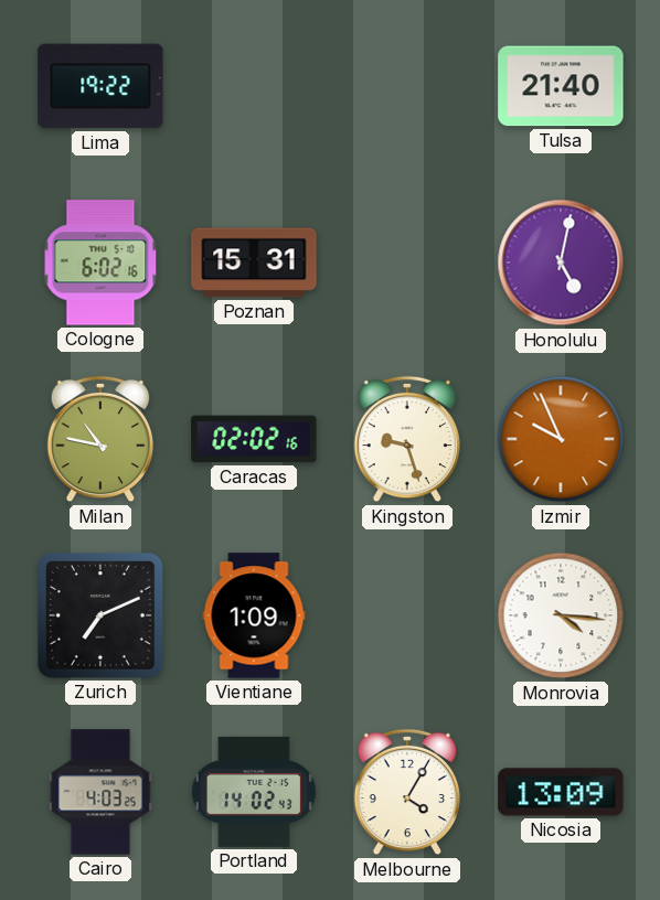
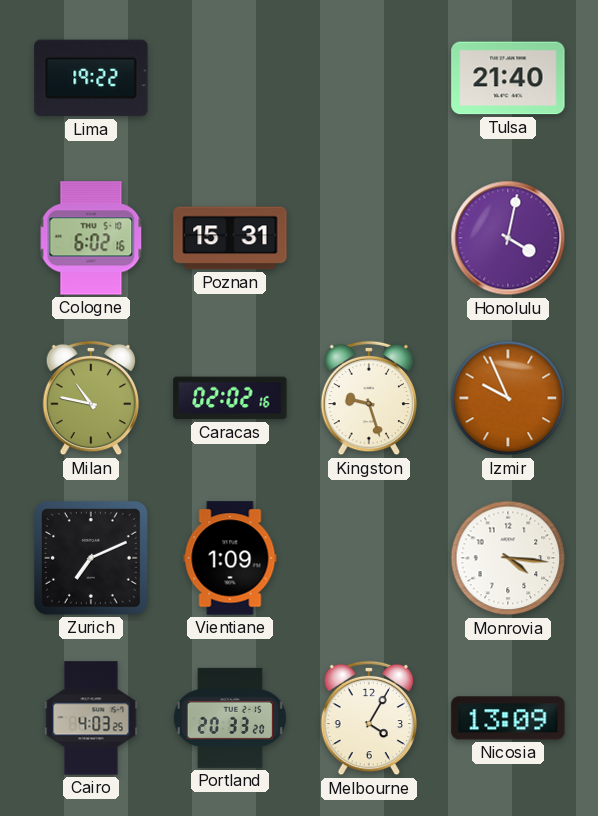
Honolulu: 5:02 -> 4:02 (508, 238)
Portland: 14:02 -> 20:33 (230, 718)
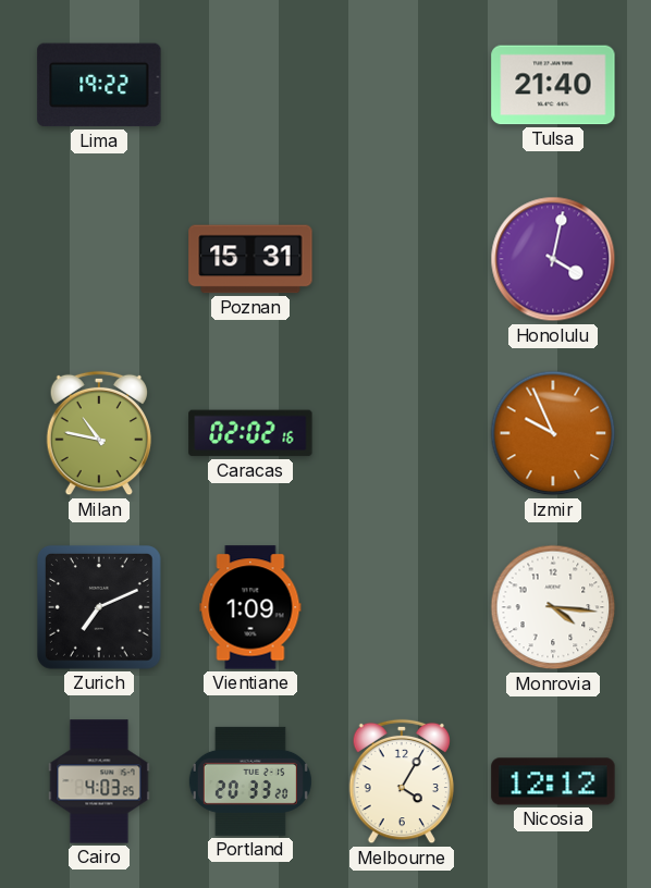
Cologne: 6:02 -> none (91, 238)
Kingston: 9:27 -> none (369, 398)
Nicosia: 13:09 -> 12:12 (553, 781)
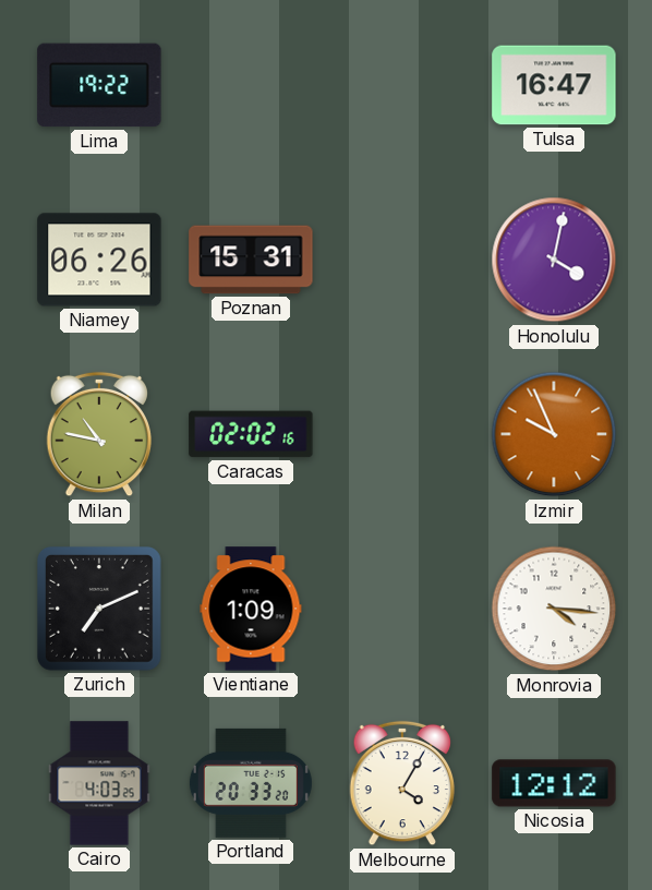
Tulsa: 21:40 -> 16:47 (554, 85)
Niamey: none -> 06:26 (99, 260)
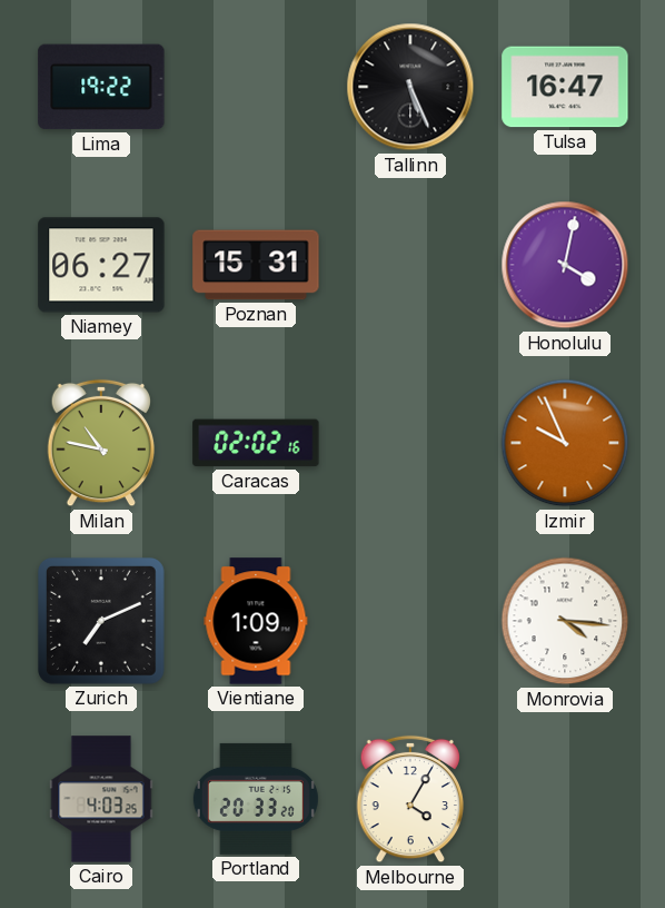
Tallinn: none -> 5:26 (410, 87)
Niamey: 06:26 -> 06:27 (101, 265)
Nicosia: 12:12 -> none (554, 783)
